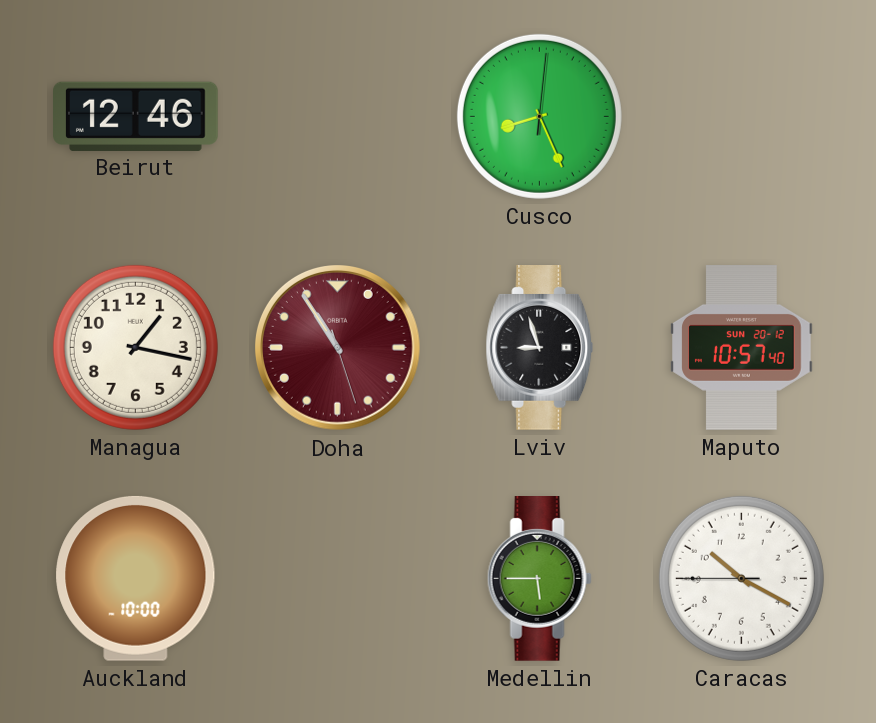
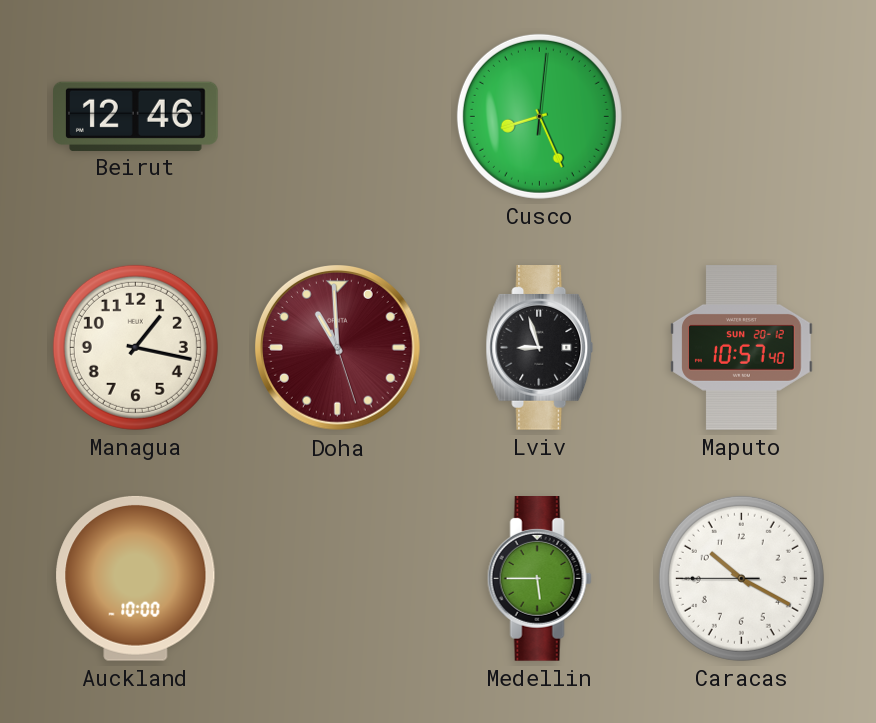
Doha: 10:54 -> 10:59 (338, 348)
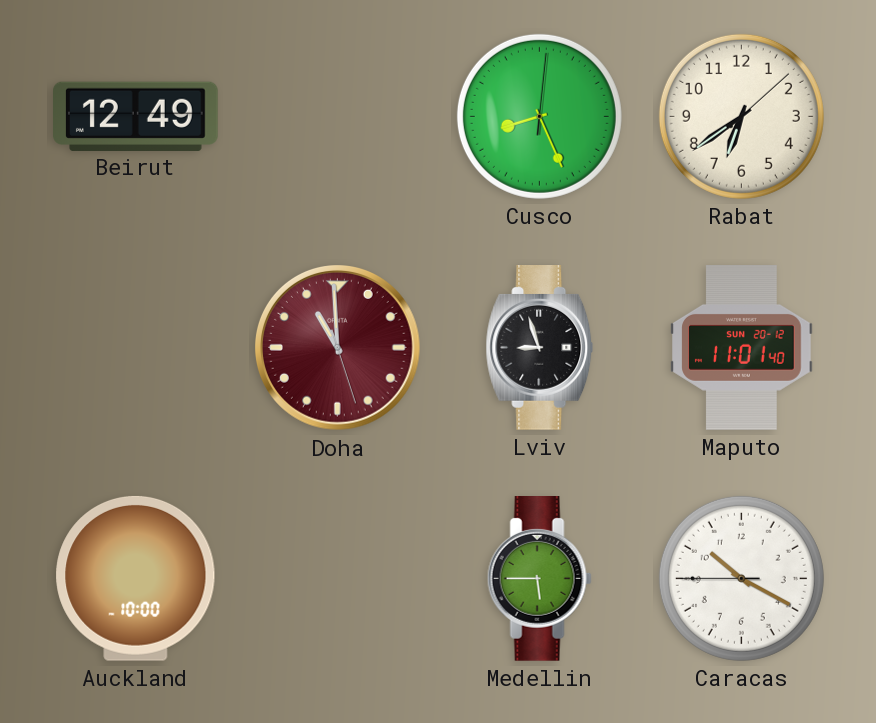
Beirut: 12:46 -> 12:49 (136, 116)
Rabat: none -> 6:39 (741, 116)
Managua: 1:17 -> none (135, 347)
Maputo: 10:57 -> 11:01 (742, 348)
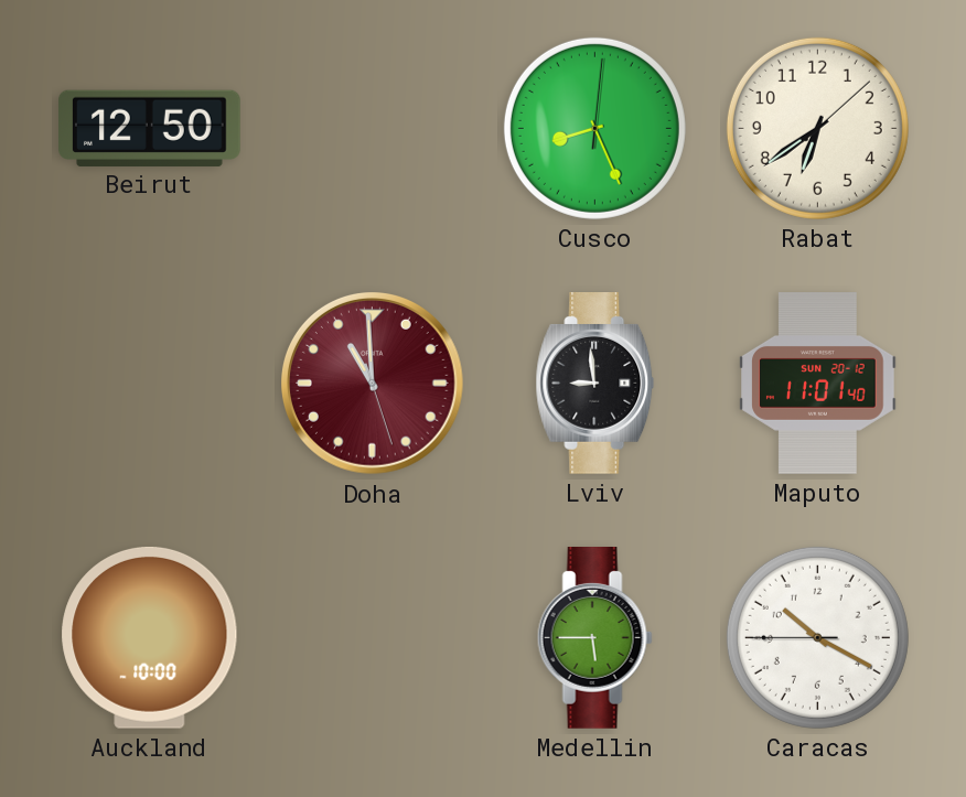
Beirut: 12:49 -> 12:50 (150, 128)
Lviv: 8:57 -> 8:59 (595, 384)
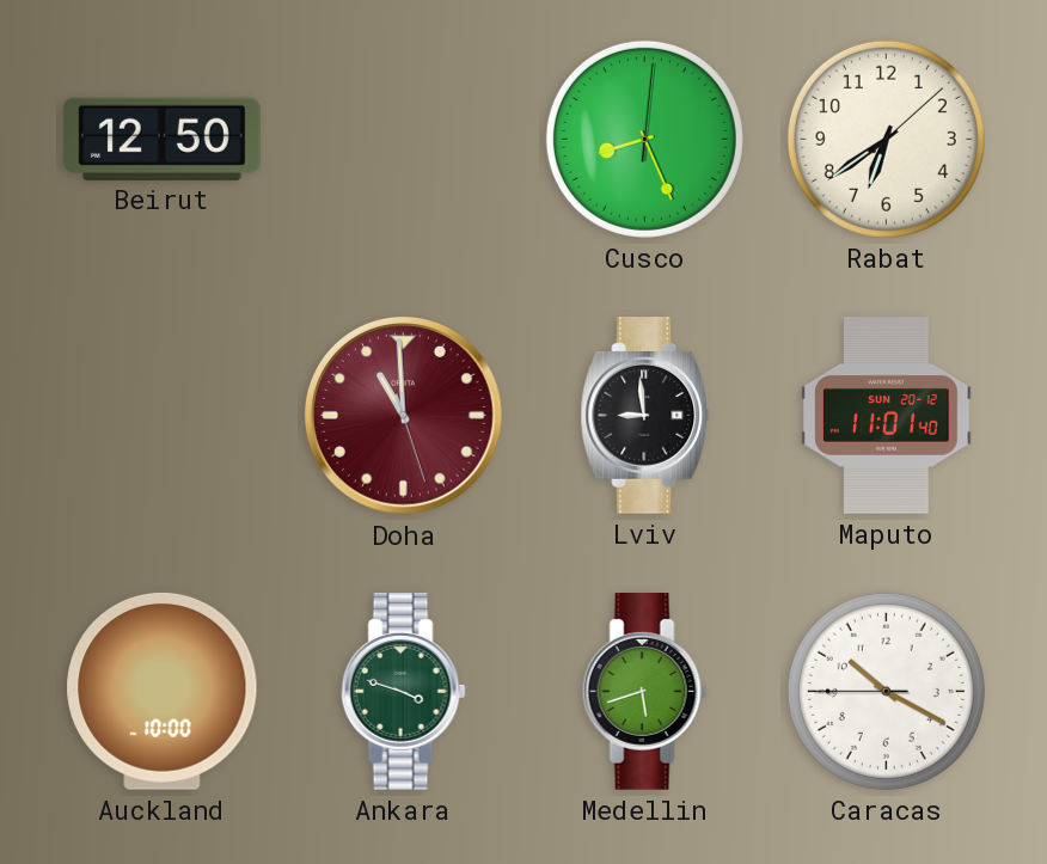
Ankara: none -> 3:48 (403, 692)
Medellin: 5:45 -> 5:42 (644, 692)
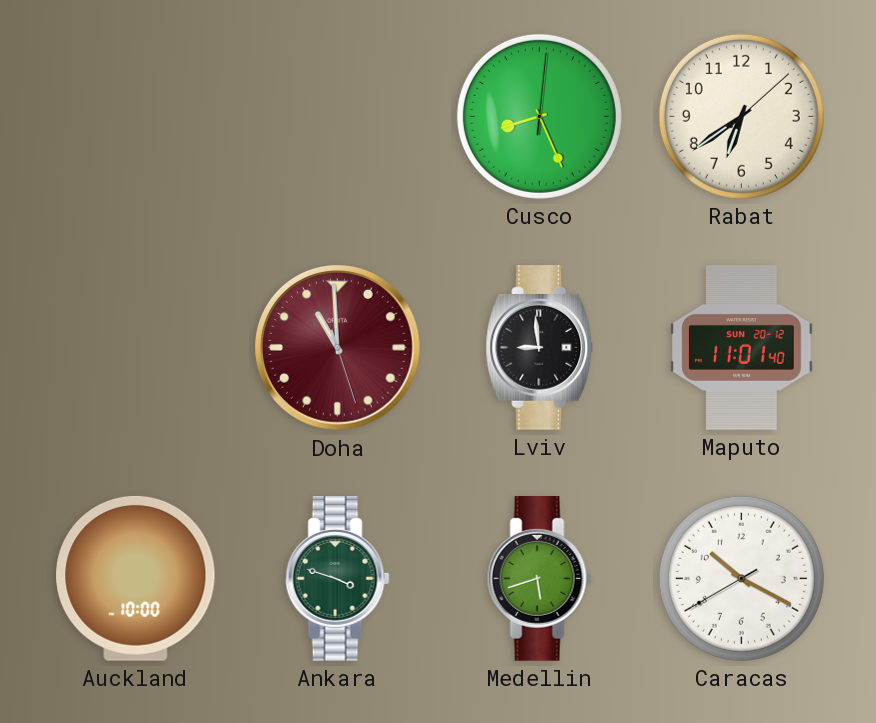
Beirut: 12:50 -> none (163, 139)
Caracas: 10:19:45 -> 10:19:40 (741, 578)
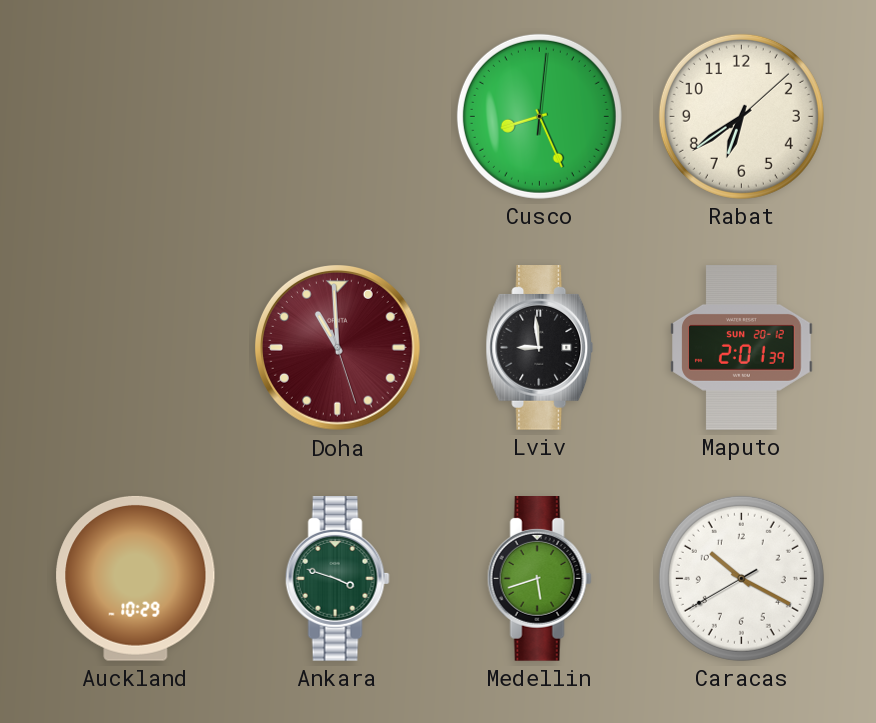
Maputo: 11:01 -> 2:01 (742, 348)
Auckland: 10:00 -> 10:29 (136, 578)
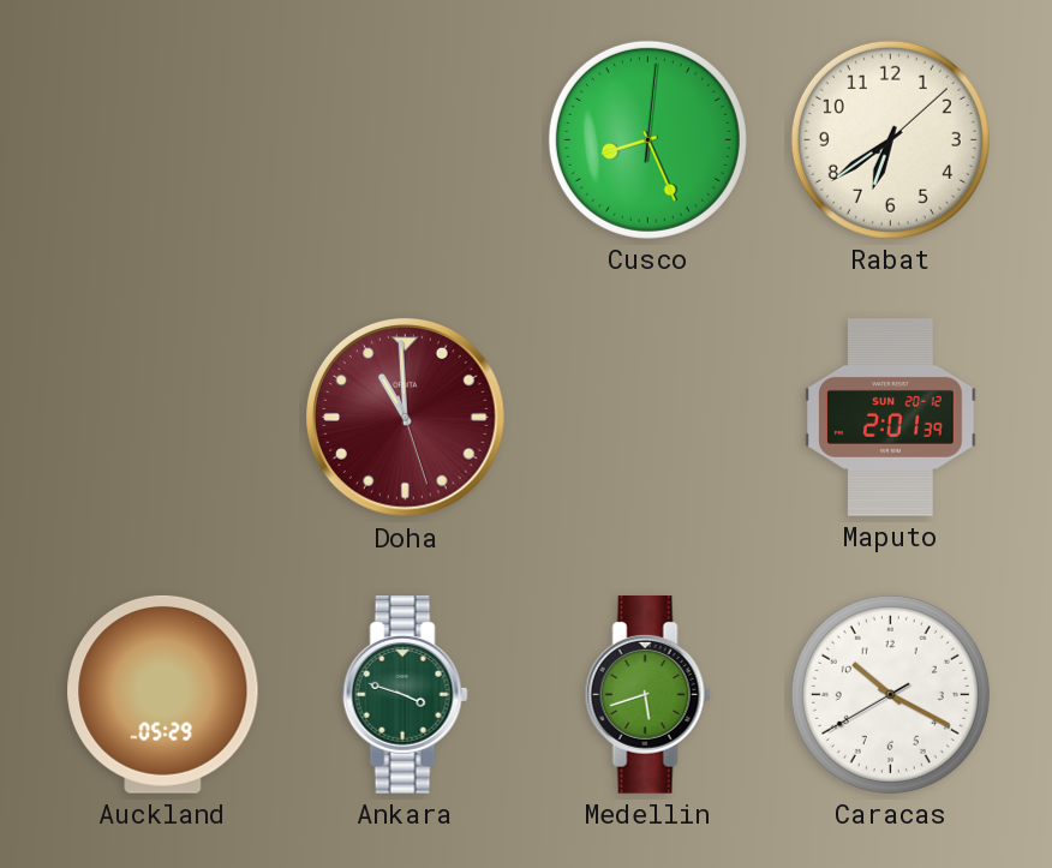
Lviv: 8:59 -> none (540, 348)
Auckland: 10:29 -> 05:29 (163, 694)
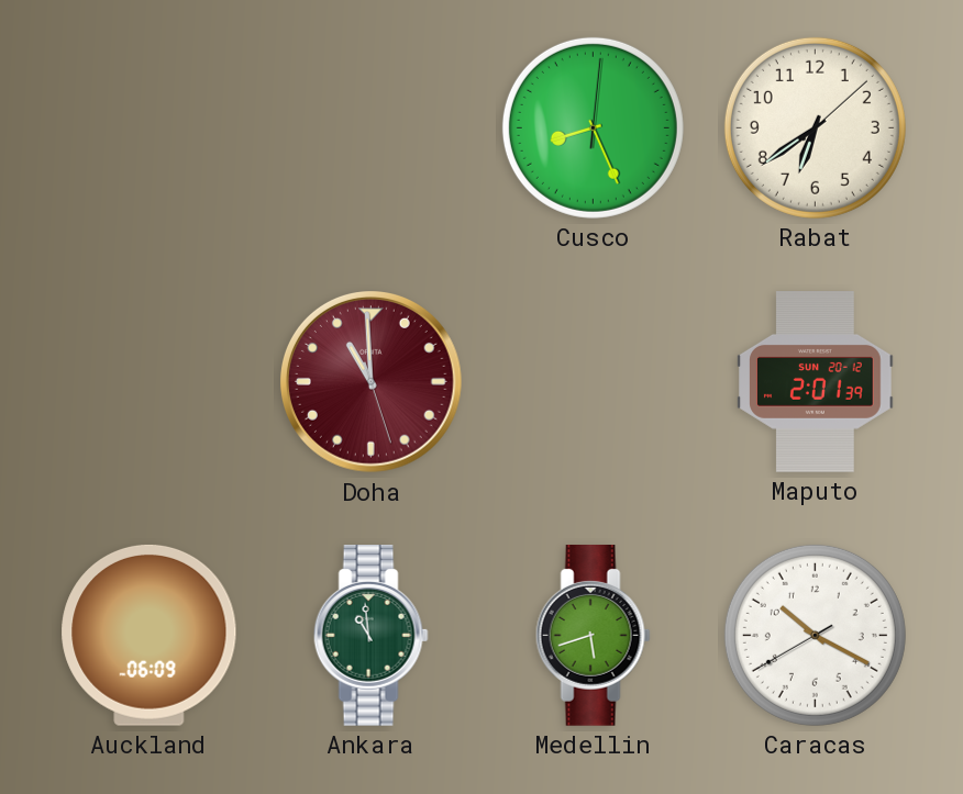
Auckland: 05:29 -> 06:09 (150, 635)
Ankara: 3:48 -> 10:59 (370, 636)
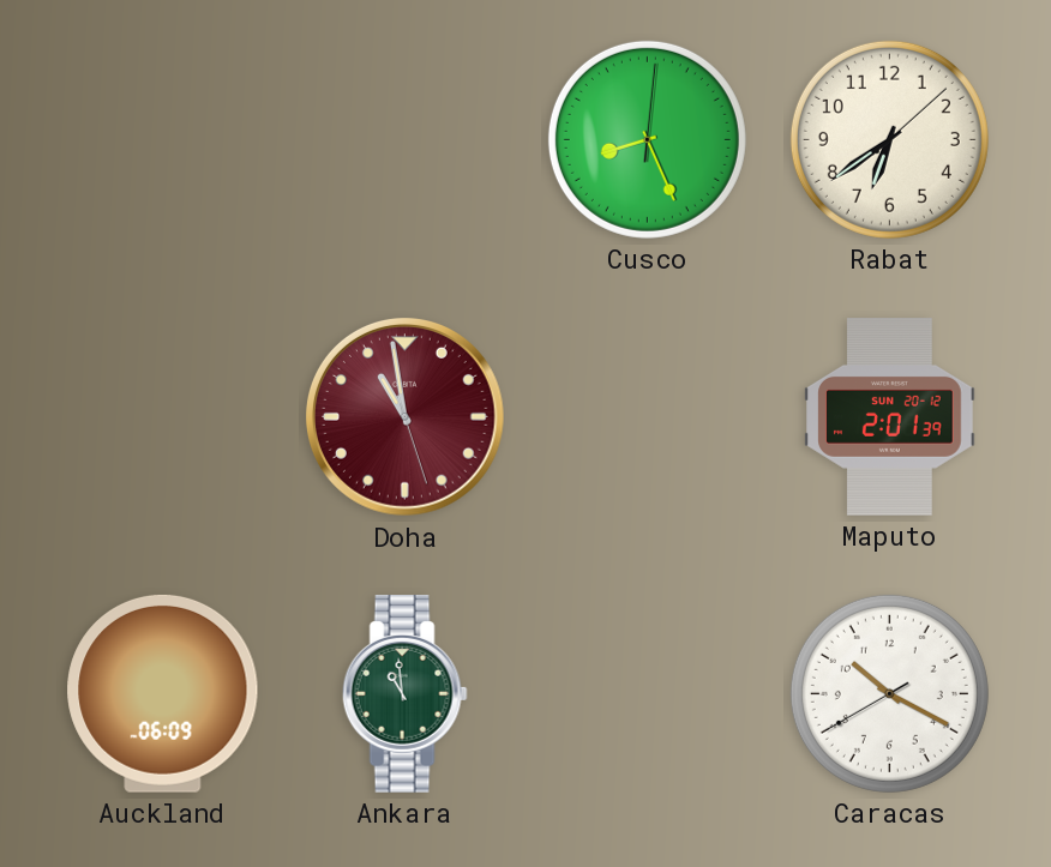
Doha: 10:59 -> 10:58 (406, 417)
Medellin: 5:42 -> none (593, 636)
